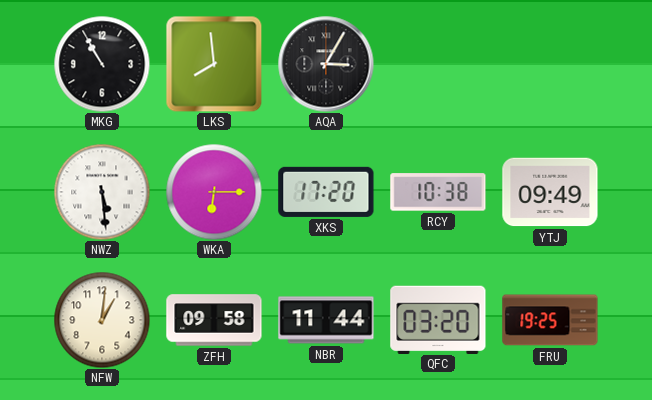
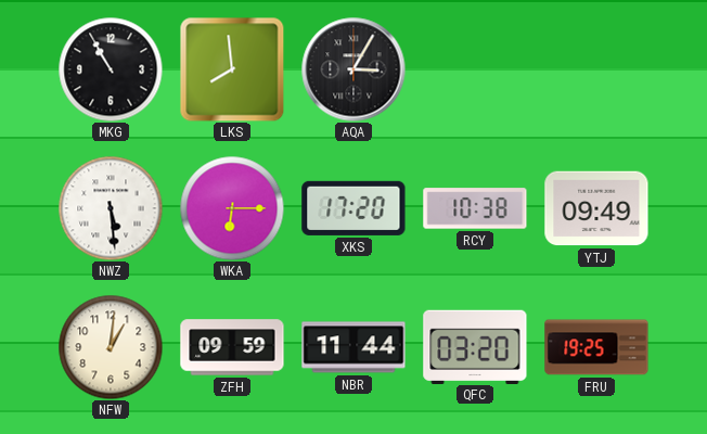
ZFH: 09:58 -> 09:59 (232, 347)
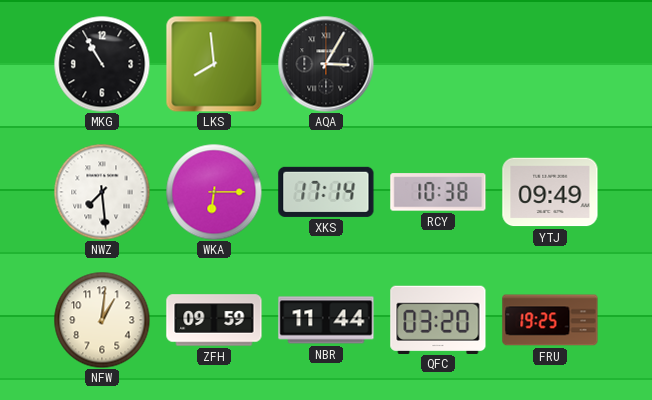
NWZ: 5:29 -> 7:29 (102, 192)
XKS: 17:20 -> 17:14 (326, 192)
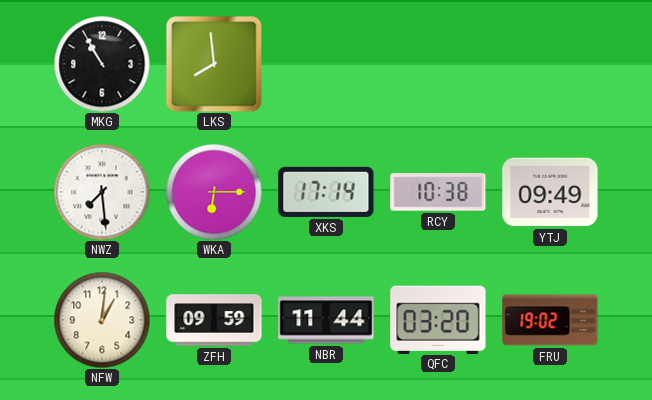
AQA: 3:05 -> none (326, 64)
FRU: 19:25 -> 19:02 (550, 320)
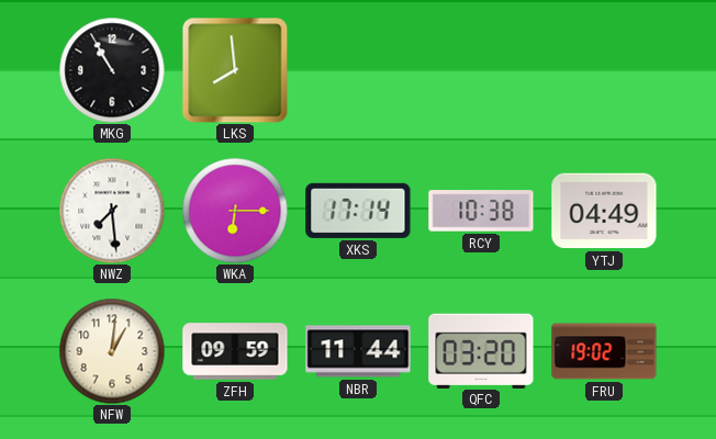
YTJ: 09:49 -> 04:49 (604, 211)
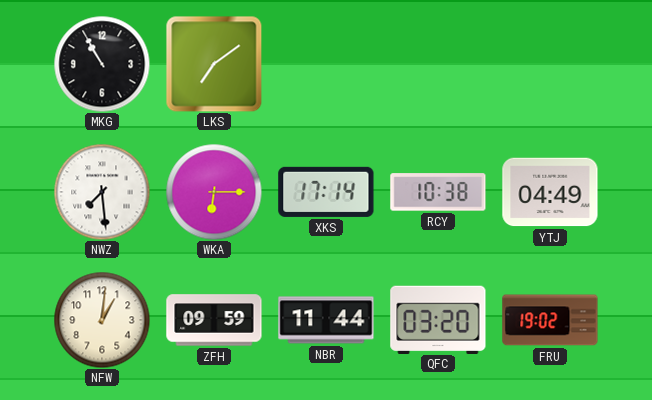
LKS: 7:59 -> 7:09 (214, 64)
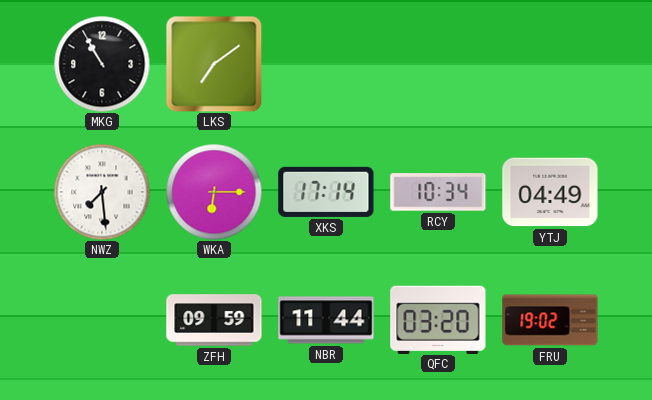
RCY: 10:38 -> 10:34 (438, 192)
NFW: 1:01 -> none (102, 320)
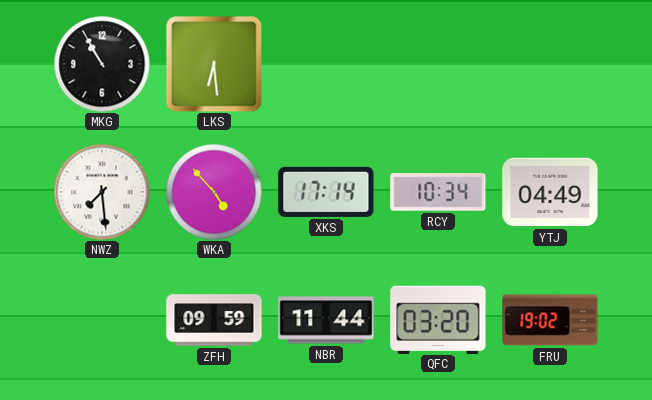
LKS: 7:09 -> 6:29 (214, 64)
WKA: 6:15 -> 4:53 (214, 192)
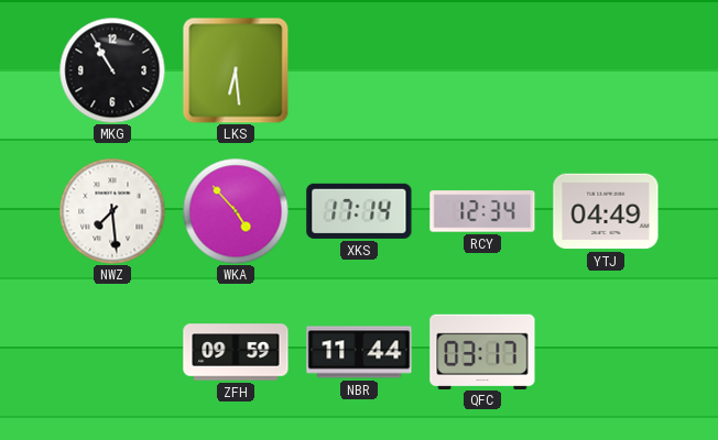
RCY: 10:34 -> 12:34 (482, 211)
QFC: 03:20 -> 03:17 (482, 351)
FRU: 19:02 -> none (550, 320)
